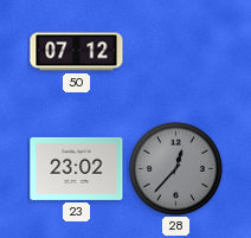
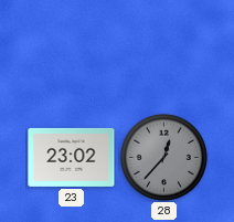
50: 07:12 -> none (77, 52)
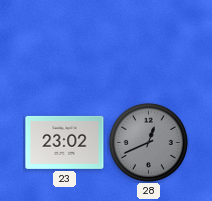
28: 12:37 -> 12:41 (148, 142)
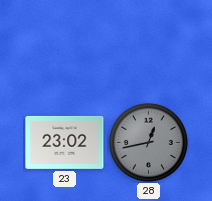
28: 12:41 -> 12:43 (148, 142)
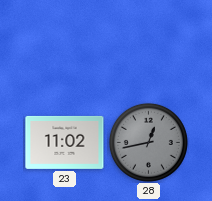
23: 23:02 -> 11:02 (65, 142)
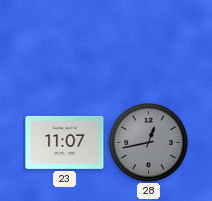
23: 11:02 -> 11:07 (65, 142)
